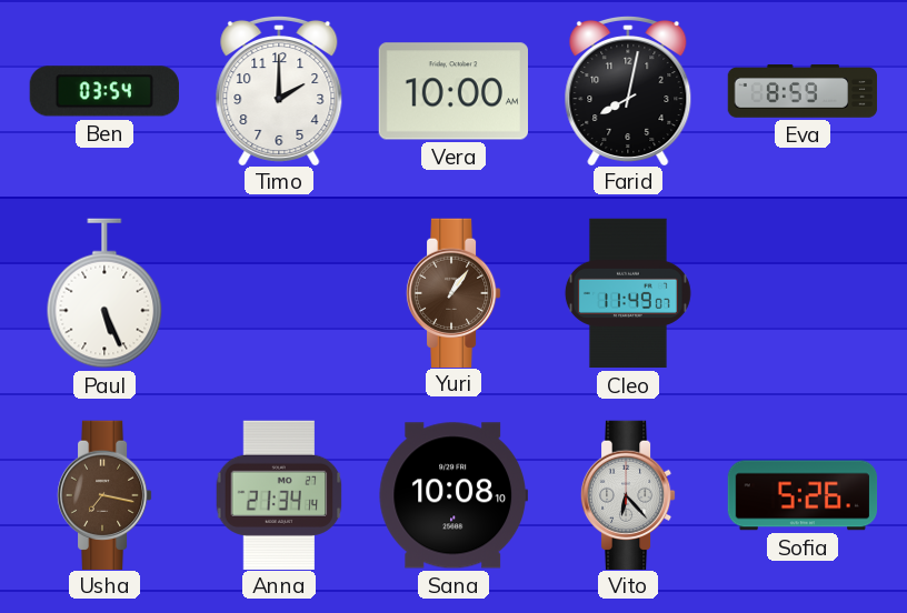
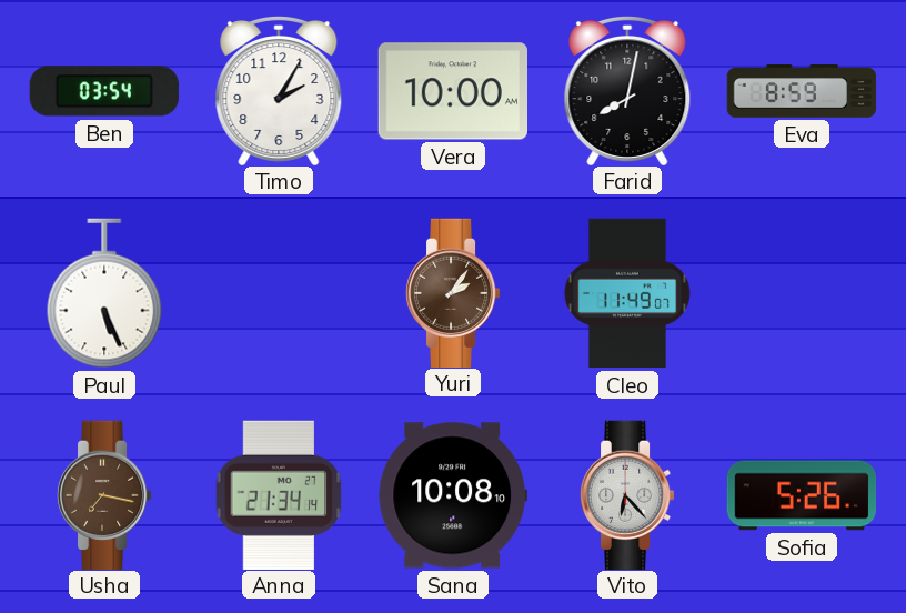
Timo: 2:00 -> 2:05 (279, 90)
Yuri: 1:06 -> 2:06 (453, 292)
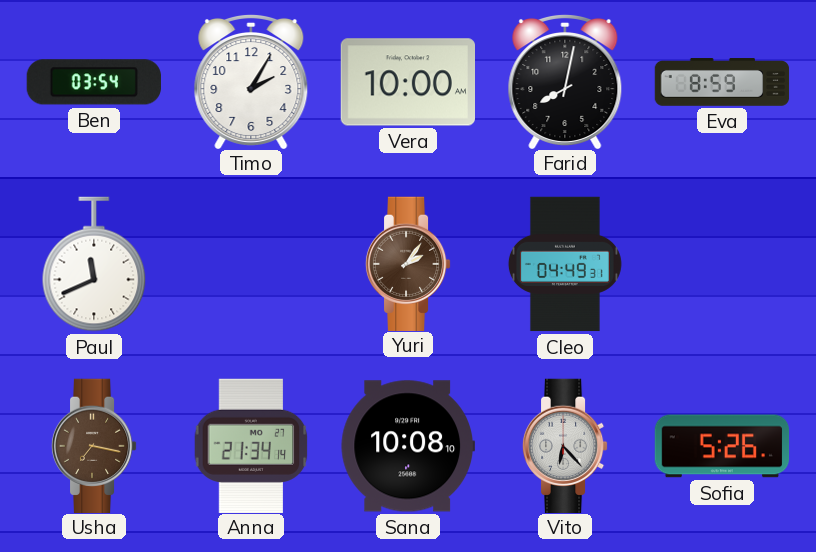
Paul: 5:26 -> 11:41 (94, 264)
Cleo: 11:49 -> 04:49 (565, 264)
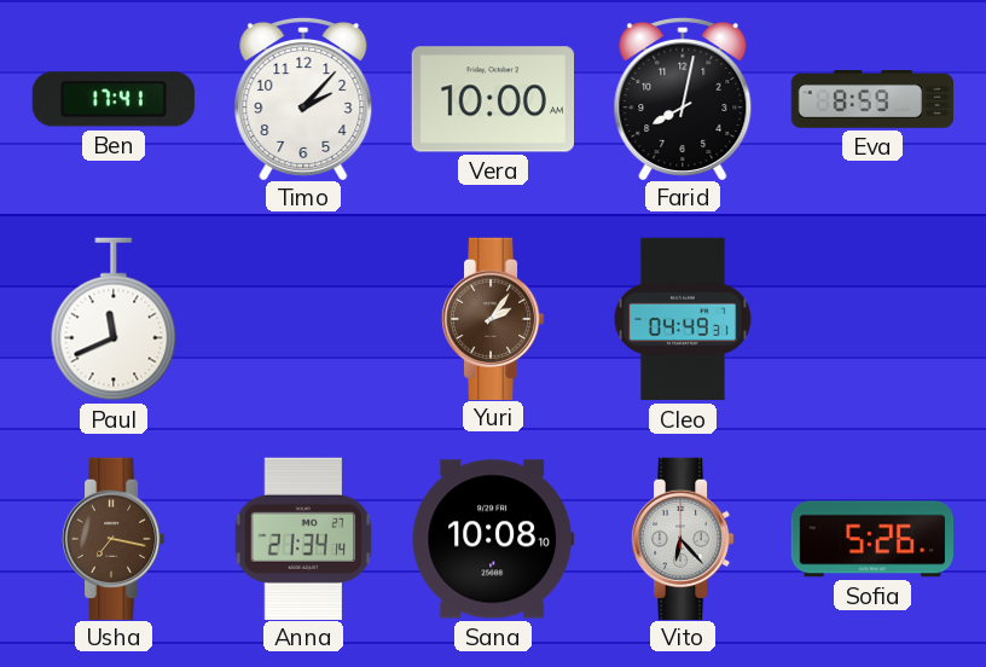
Ben: 03:54 -> 17:41 (114, 99)
Timo: 2:05 -> 2:07 (303, 98)
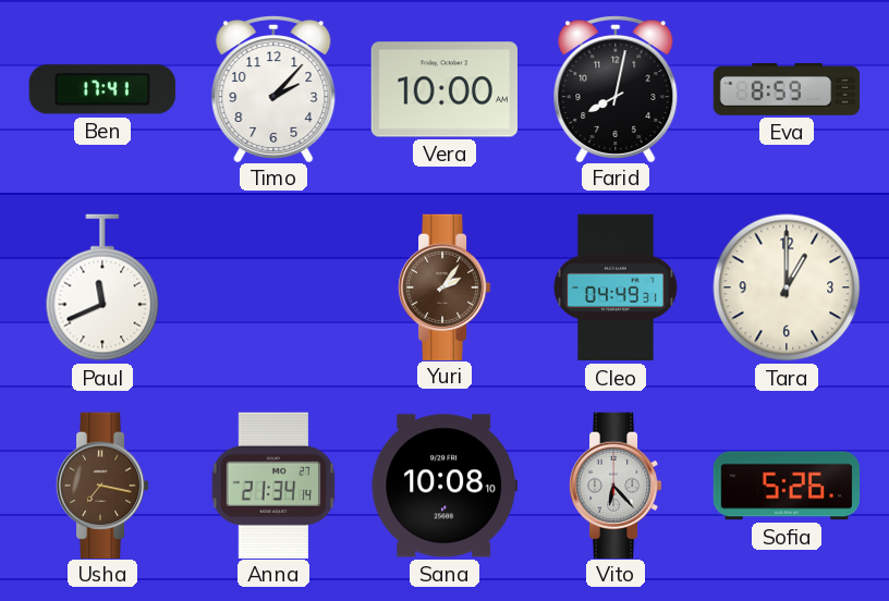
Tara: none -> 1:00 (787, 287)
